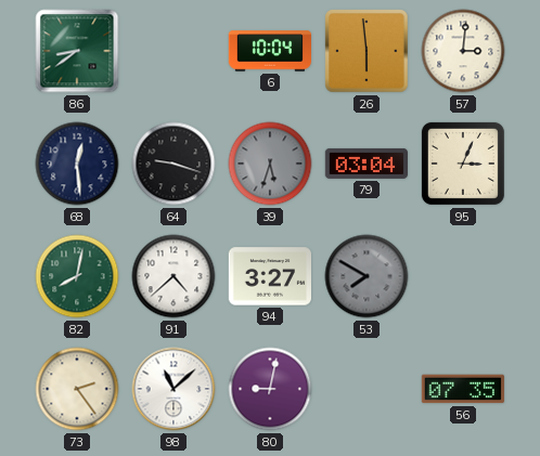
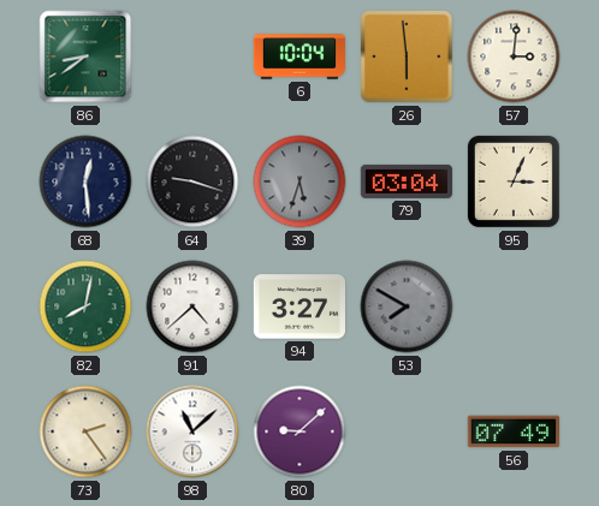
80: 9:02 -> 9:08 (299, 431)
56: 07:35 -> 07:49 (514, 431)
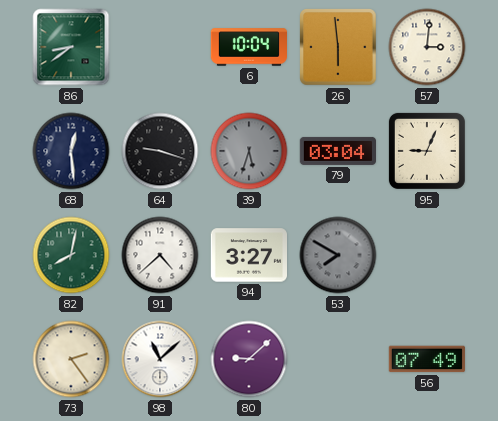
95: 3:04 -> 9:04 (427, 151)
